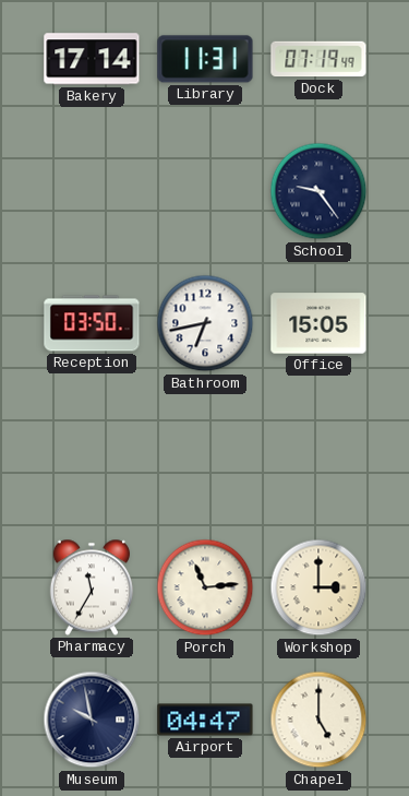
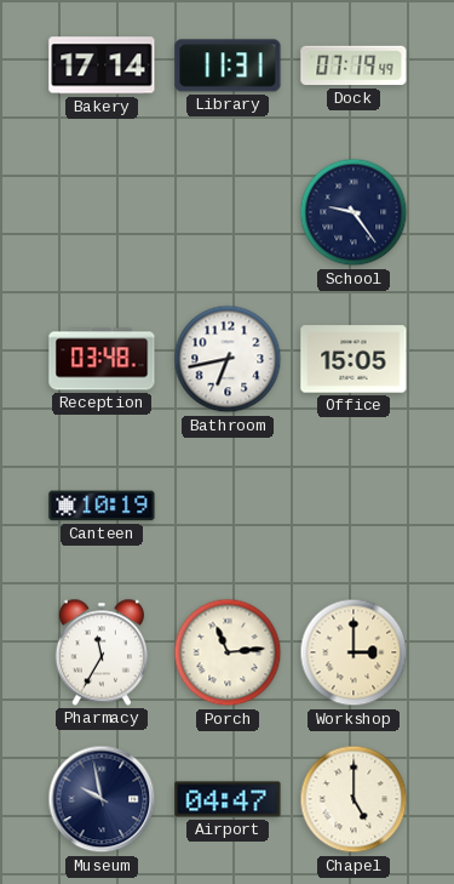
Reception: 03:50 -> 03:48 (102, 359)
Canteen: none -> 10:19 (102, 506)
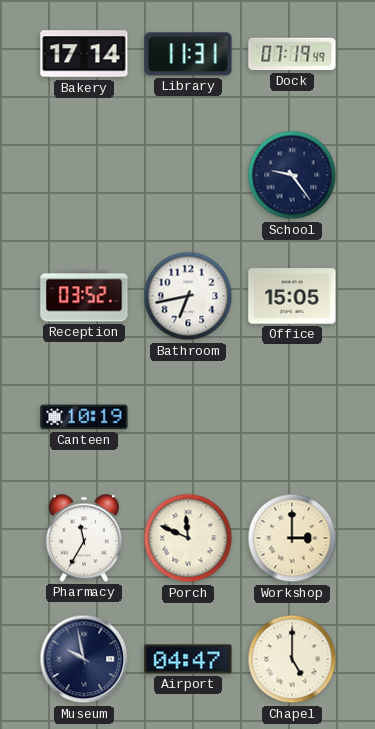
Reception: 03:48 -> 03:52 (84, 296)
Porch: 11:14 -> 11:49 (188, 538)
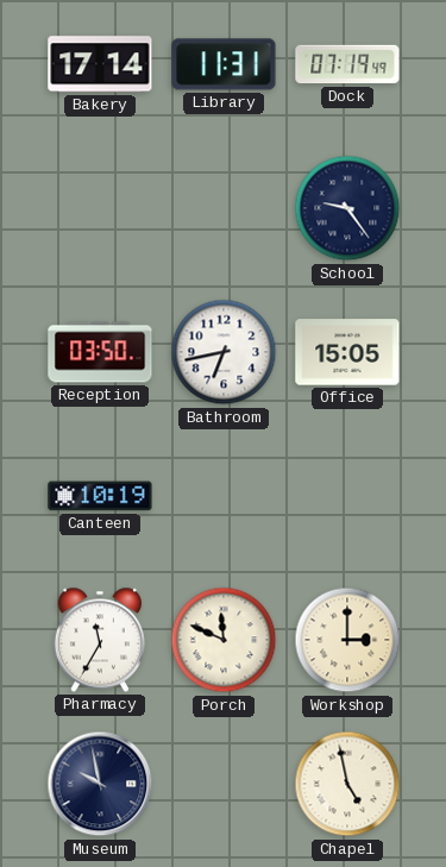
Reception: 03:52 -> 03:50 (100, 352)
Airport: 04:47 -> none (188, 659)
Chapel: 5:00 -> 4:58 (347, 784)
